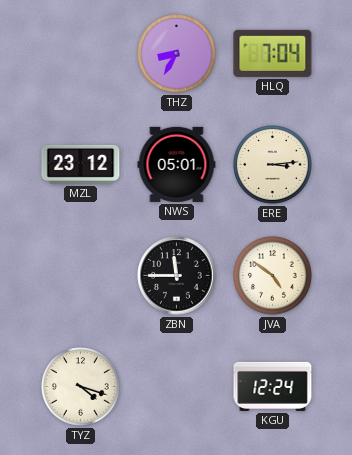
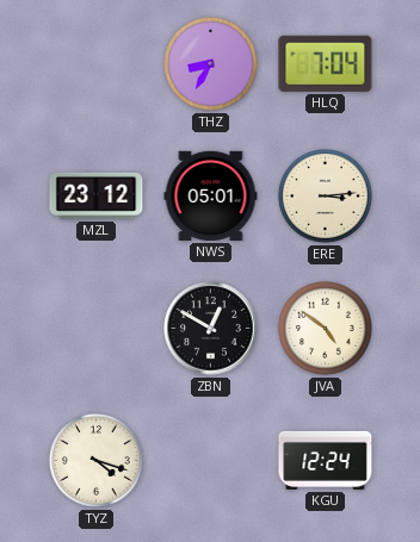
ZBN: 11:45 -> 12:50 (211, 329)
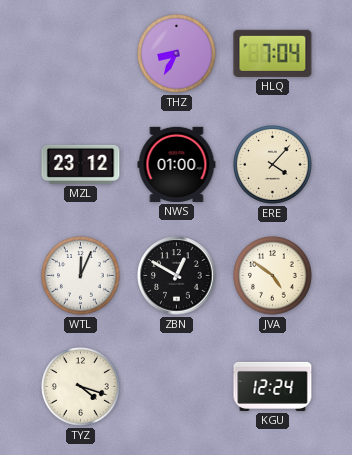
NWS: 05:01 -> 01:00 (177, 164)
ERE: 3:14 -> 4:07 (273, 165)
WTL: none -> 12:04 (81, 276)
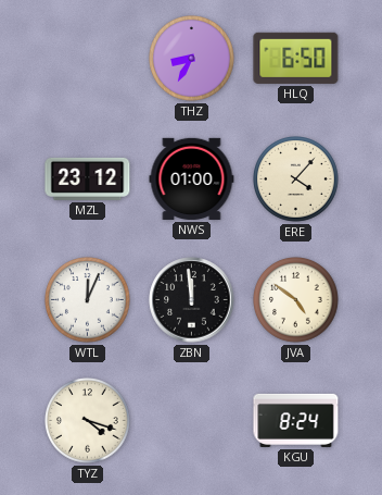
HLQ: 7:04 -> 6:50 (296, 58)
ZBN: 12:50 -> 11:59 (192, 300)
KGU: 12:24 -> 8:24 (296, 420)
